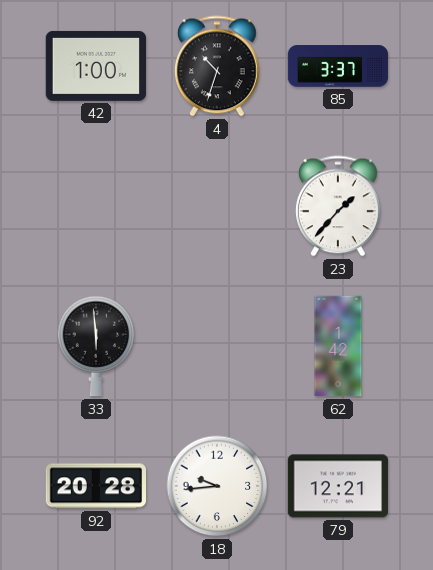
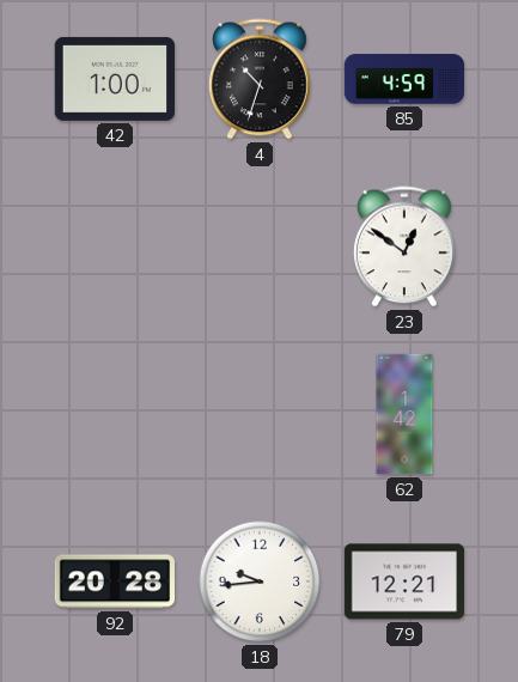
85: 3:37 -> 4:59 (404, 79)
23: 1:37 -> 12:51 (404, 246)
33: 5:59 -> none (96, 346)
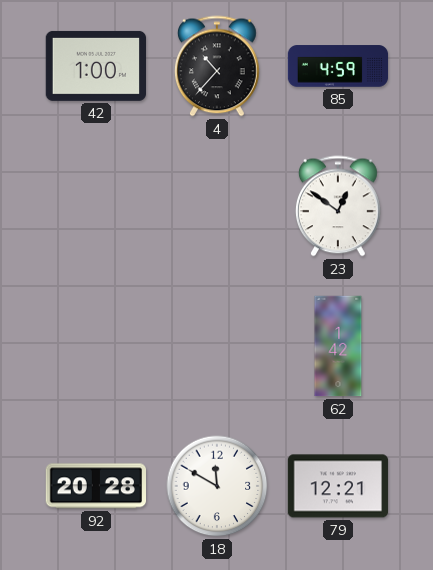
4: 10:33 -> 10:37 (217, 66)
18: 9:44 -> 11:50 (217, 486)
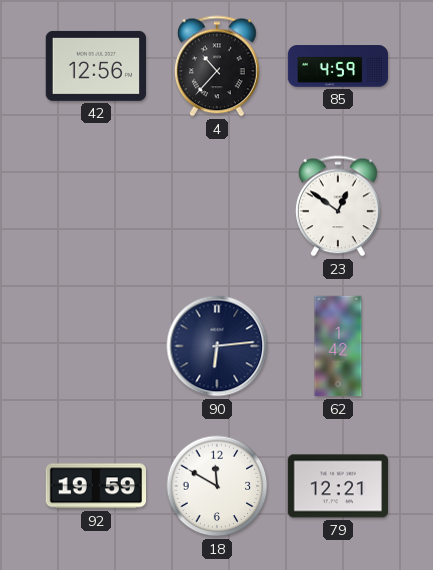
42: 1:00 -> 12:56 (96, 66)
90: none -> 6:14 (217, 346)
92: 20:28 -> 19:59 (96, 486)
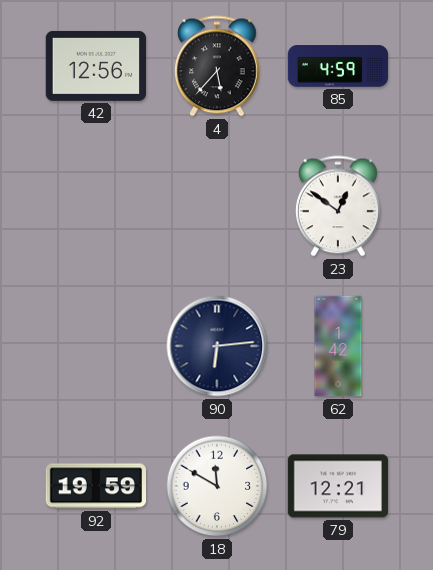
4: 10:37 -> 5:37 (217, 66)
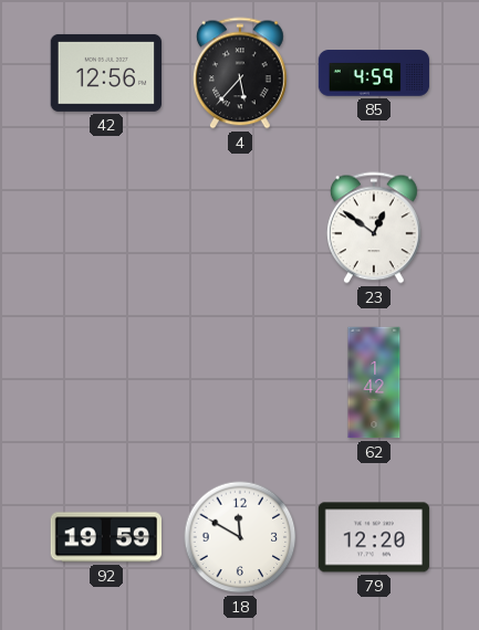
90: 6:14 -> none (217, 346)
79: 12:21 -> 12:20 (374, 537)
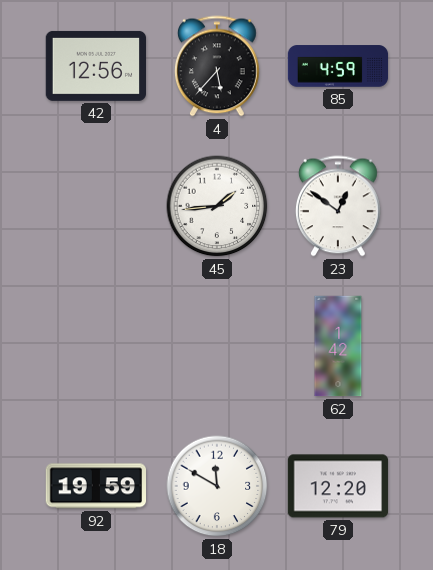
45: none -> 1:44 (217, 206)
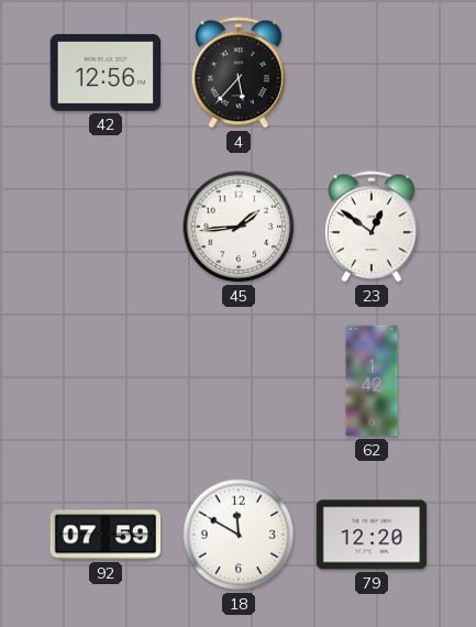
85: 4:59 -> none (338, 66)
92: 19:59 -> 07:59 (106, 535)
